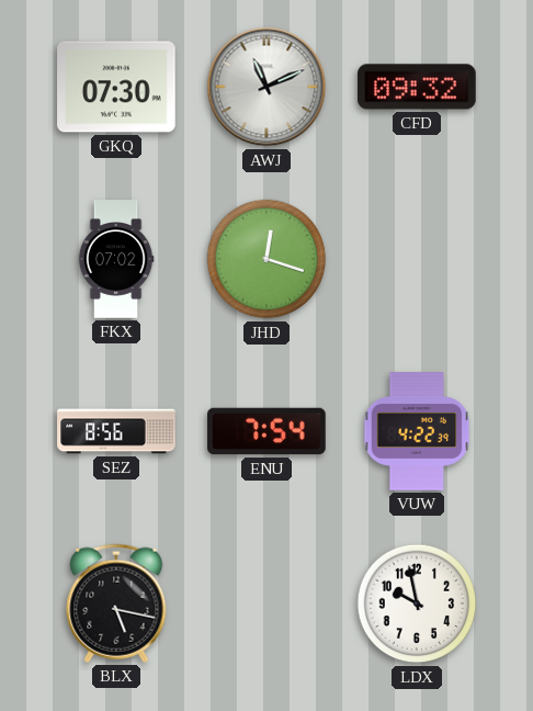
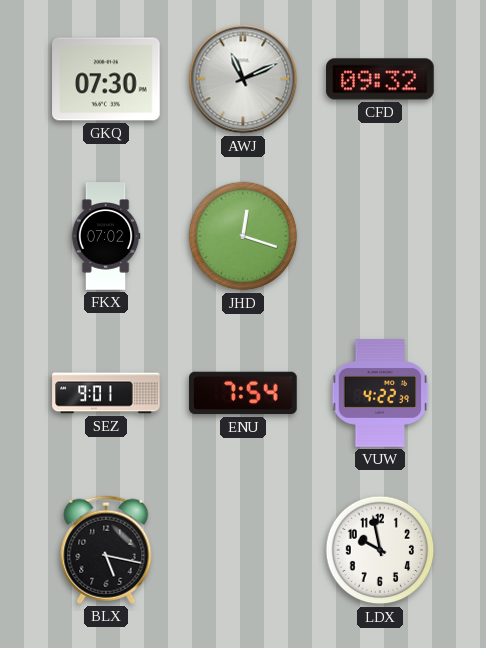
SEZ: 8:56 -> 9:01 (106, 393)
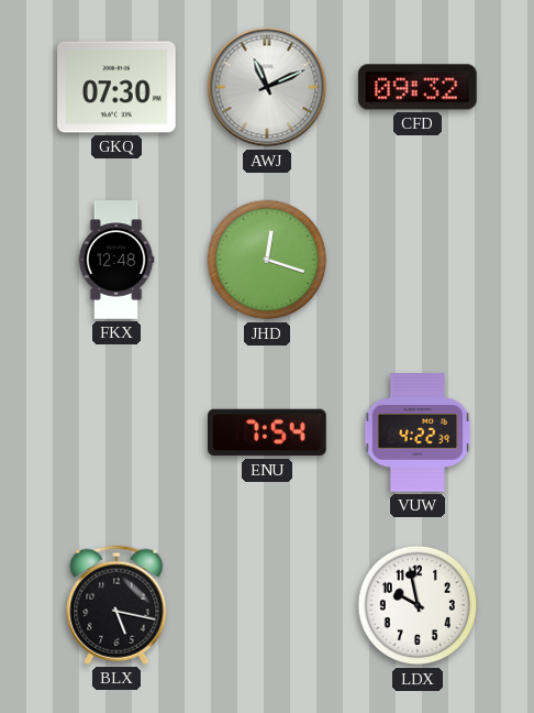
FKX: 07:02 -> 12:48 (116, 260)
SEZ: 9:01 -> none (106, 393)
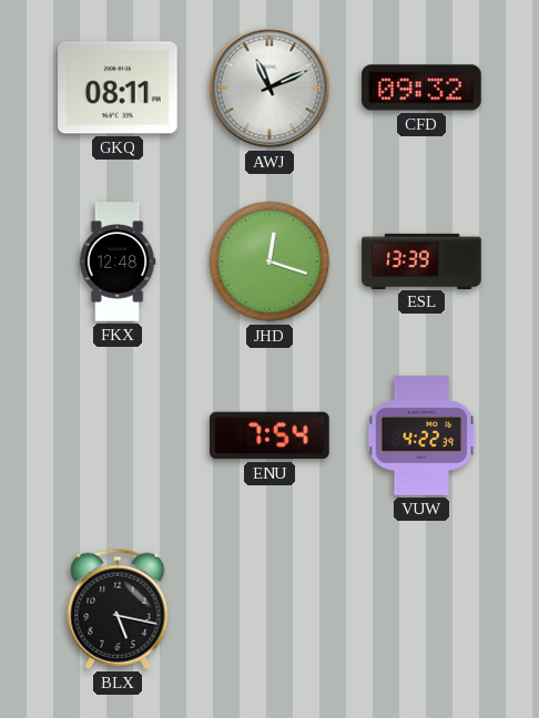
GKQ: 07:30 -> 08:11 (118, 88)
ESL: none -> 13:39 (421, 260)
LDX: 9:58 -> none (418, 605)
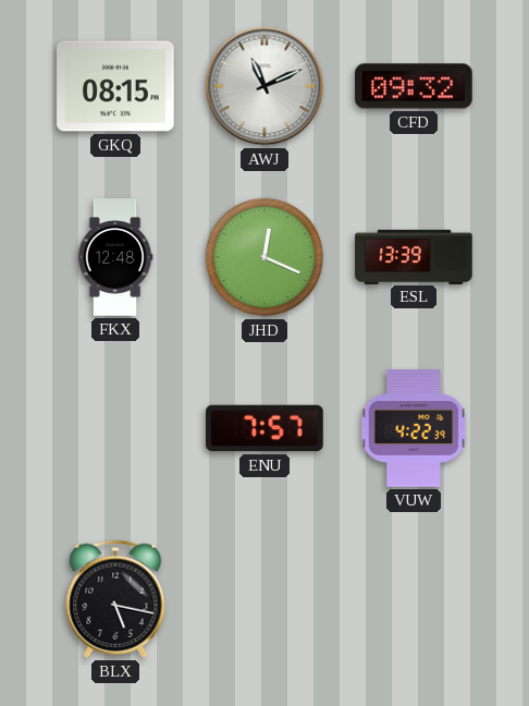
GKQ: 08:11 -> 08:15 (115, 86)
JHD: 12:18 -> 12:19 (264, 257)
ENU: 7:54 -> 7:57 (264, 428)
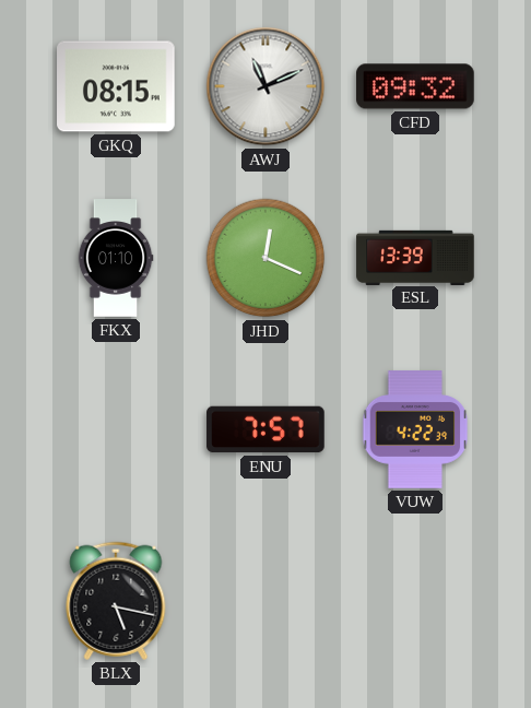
FKX: 12:48 -> 01:10 (116, 258)
